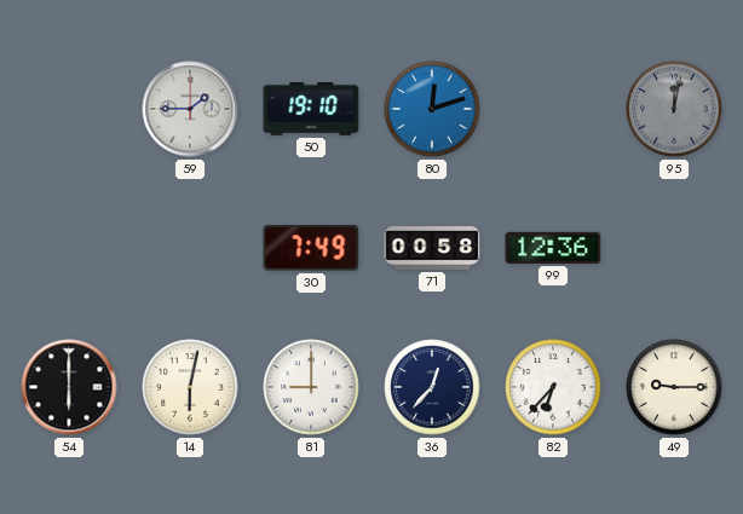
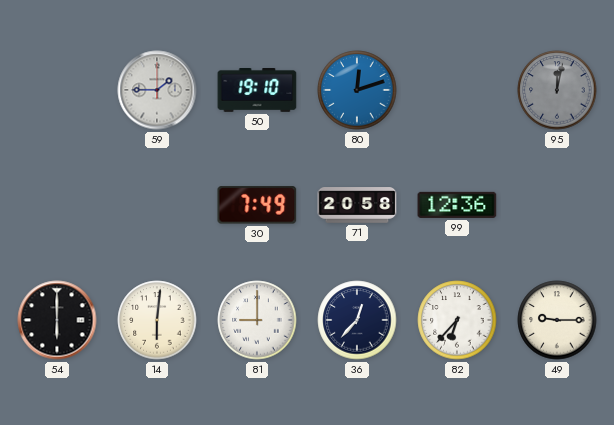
71: 00:58 -> 20:58 (357, 205)
14: 6:02 -> 6:01 (157, 320)
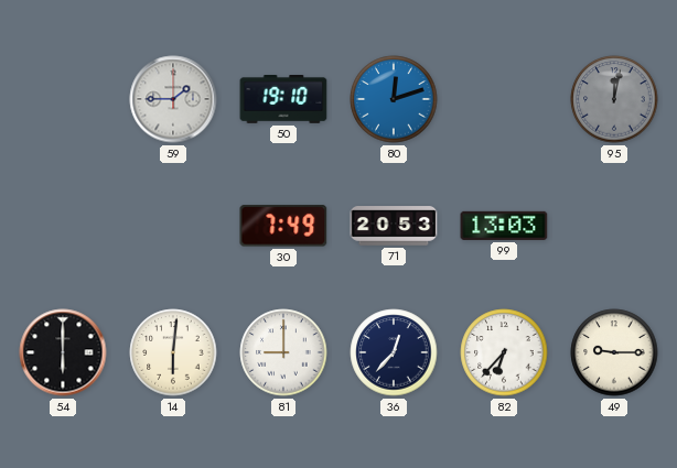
71: 20:58 -> 20:53 (394, 226)
99: 12:36 -> 13:03 (504, 226)
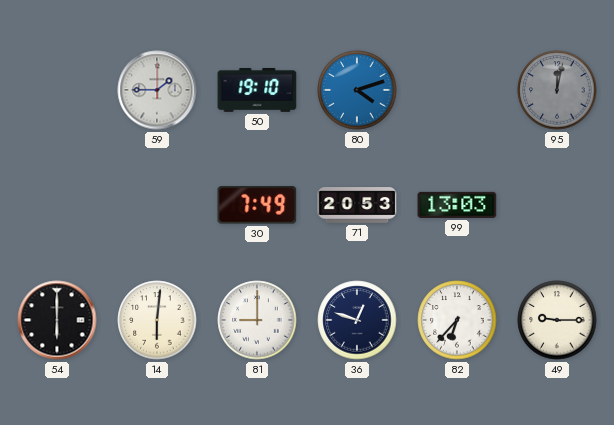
80: 12:12 -> 4:12 (357, 90)
36: 12:37 -> 12:48 (357, 320)
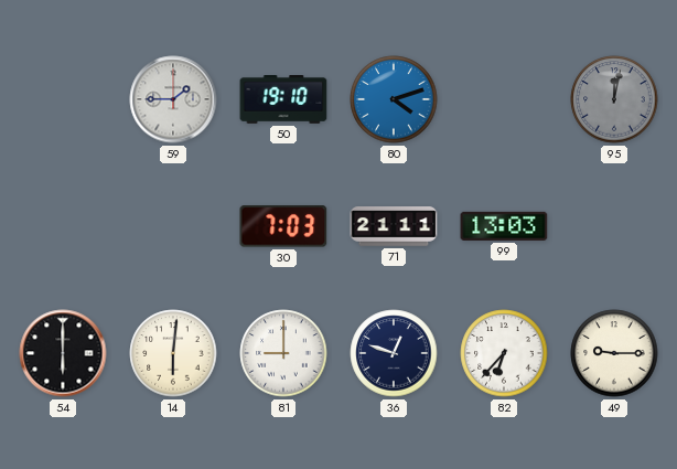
30: 7:49 -> 7:03 (283, 226)
71: 20:53 -> 21:11 (394, 226)
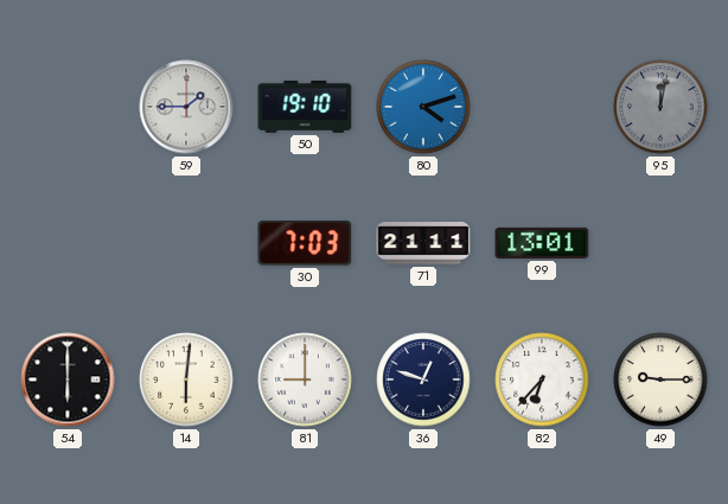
99: 13:03 -> 13:01 (542, 243)
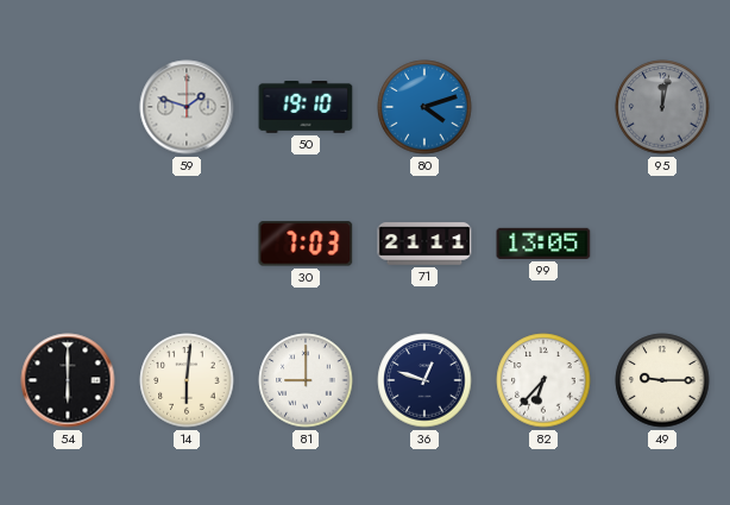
59: 1:45 -> 1:48 (187, 107)
99: 13:01 -> 13:05 (543, 244)
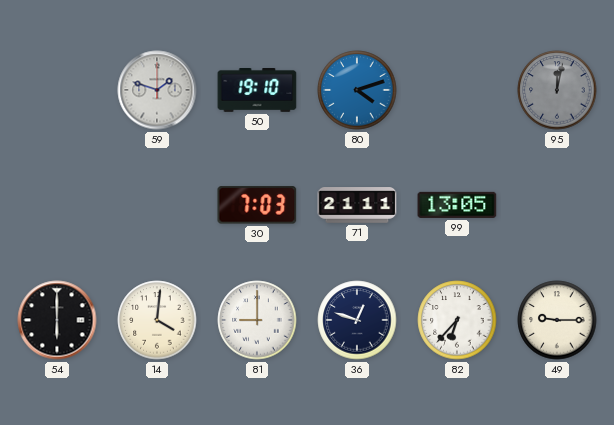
14: 6:01 -> 4:01 (157, 320)
